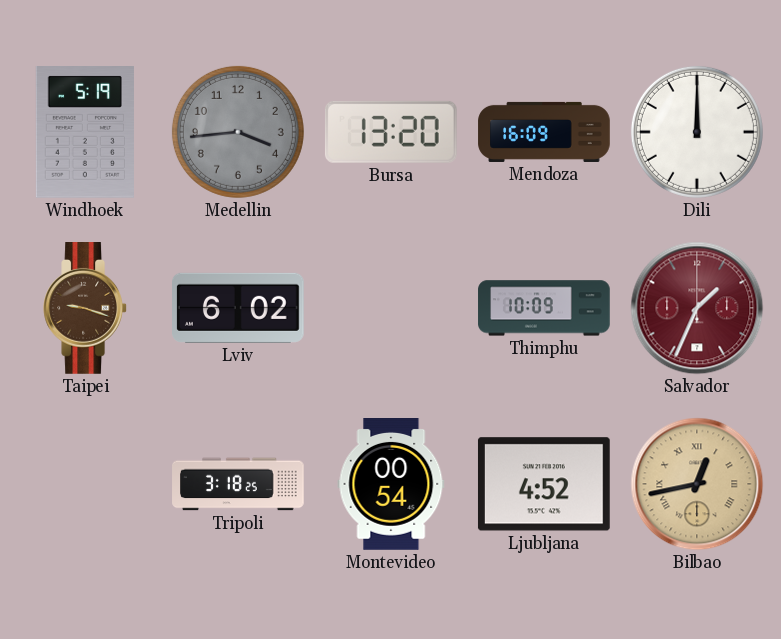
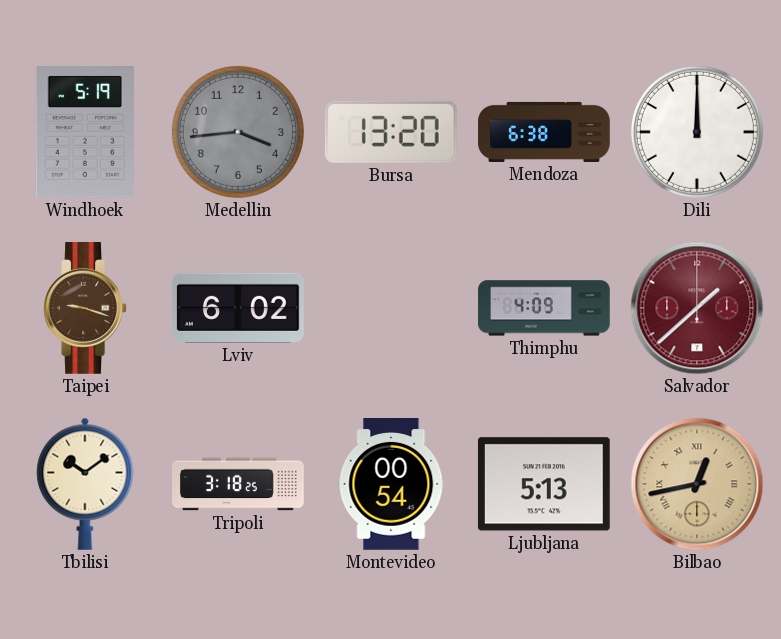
Mendoza: 16:09 -> 6:38 (544, 132)
Thimphu: 10:09 -> 4:09 (544, 308)
Salvador: 1:34 -> 1:38 (697, 308)
Tbilisi: none -> 10:09 (85, 484)
Ljubljana: 4:52 -> 5:13 (544, 484)
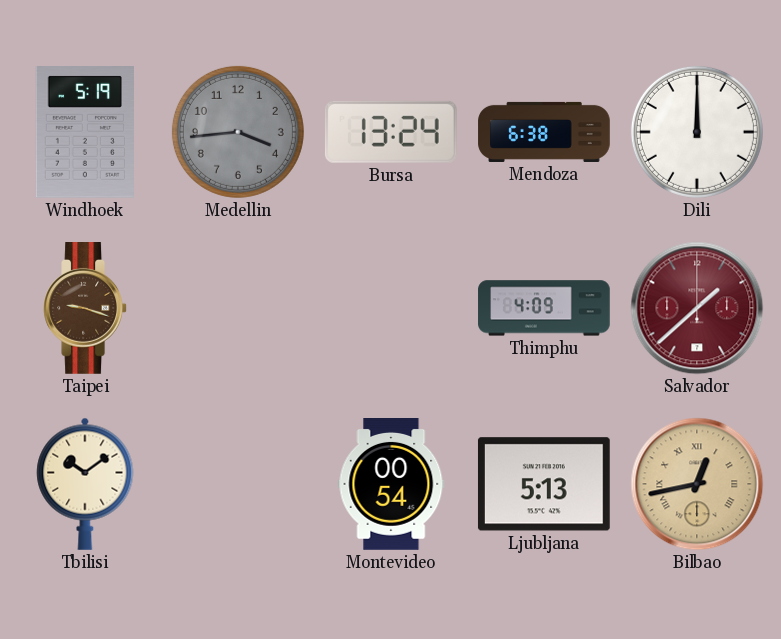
Bursa: 13:20 -> 13:24 (391, 132)
Lviv: 6:02 -> none (239, 308)
Tripoli: 3:18 -> none (238, 484)
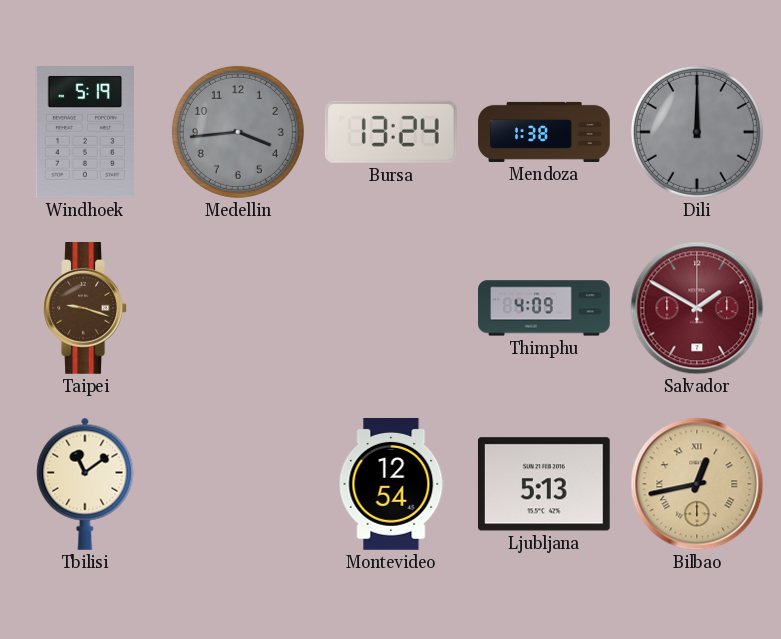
Mendoza: 6:38 -> 1:38 (544, 132)
Dili dial: white -> grey (697, 132)
Salvador: 1:38 -> 1:50 (697, 308)
Tbilisi: 10:09 -> 11:09 (85, 484)
Montevideo: 00:54 -> 12:54 (391, 485)
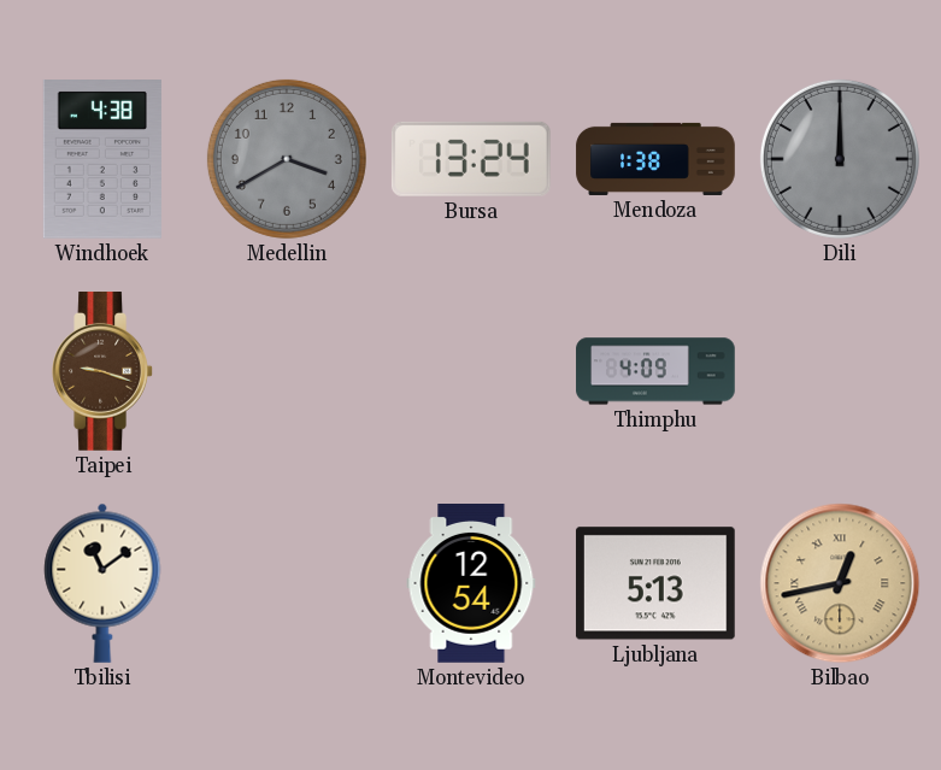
Windhoek: 5:19 -> 4:38 (102, 160)
Medellin: 3:44 -> 3:40 (287, 159)
Salvador: 1:50 -> none (697, 308)
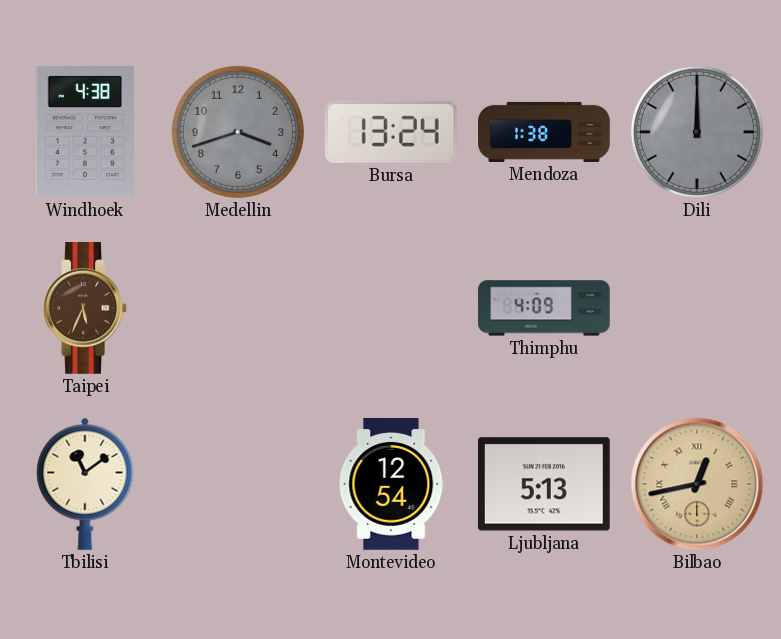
Medellin: 3:40 -> 3:42 (238, 132)
Taipei: 9:18 -> 5:34 (85, 309)
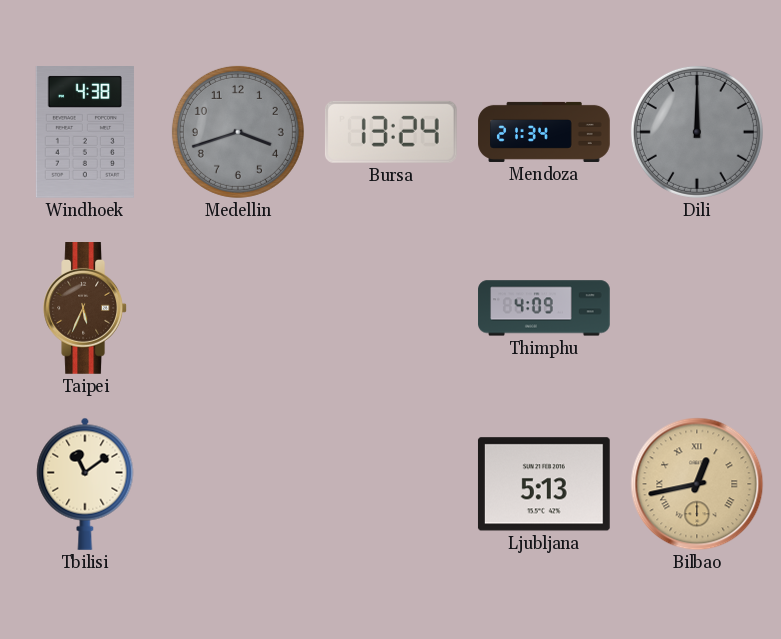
Mendoza: 1:38 -> 21:34 (544, 132)
Montevideo: 12:54 -> none (391, 485)
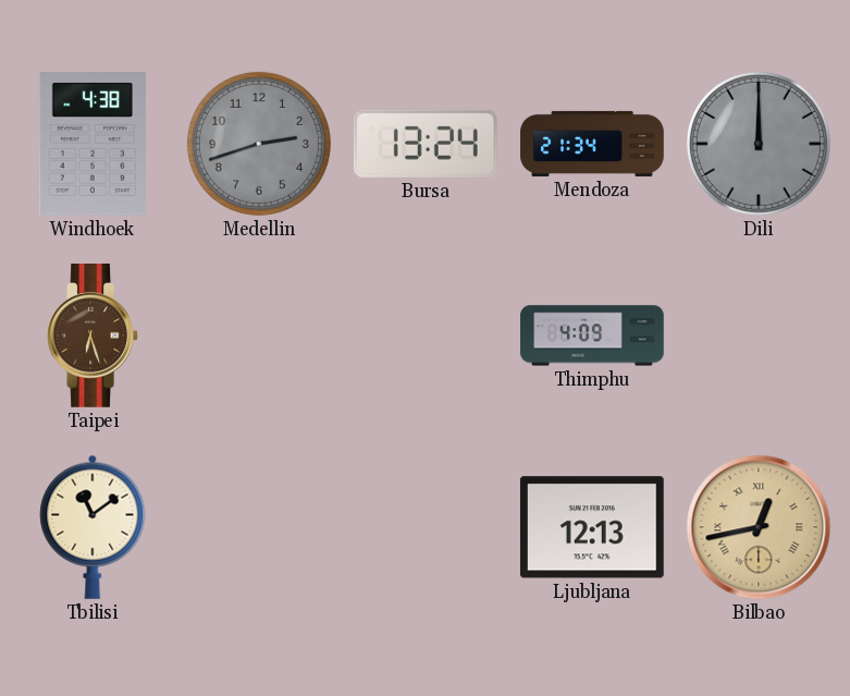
Medellin: 3:42 -> 2:42 (259, 144)
Taipei: 5:34 -> 6:27 (93, 337)
Ljubljana: 5:13 -> 12:13 (592, 527)
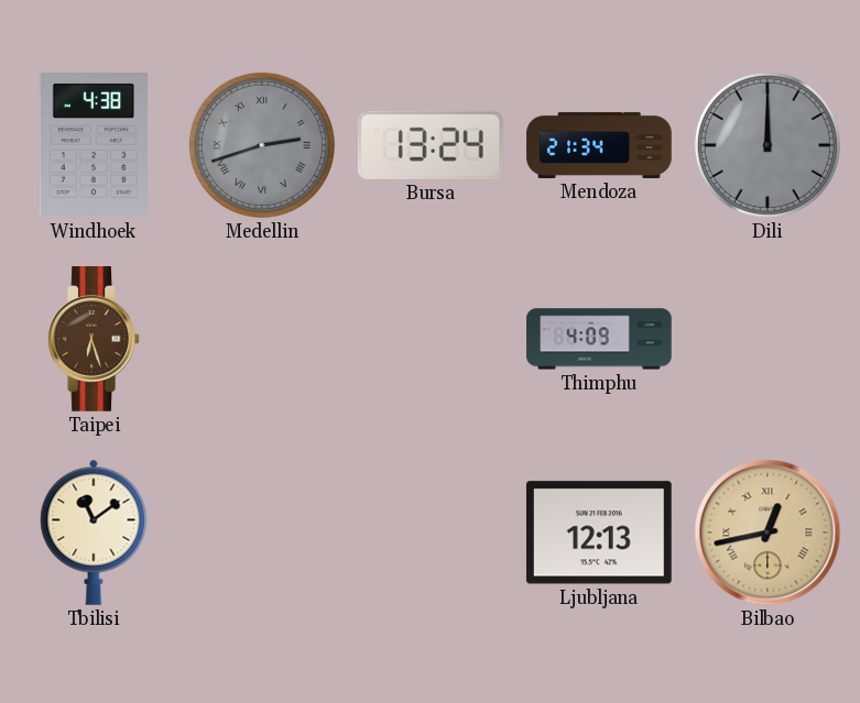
Medellin numerals: Arabic -> Roman (262, 145)
